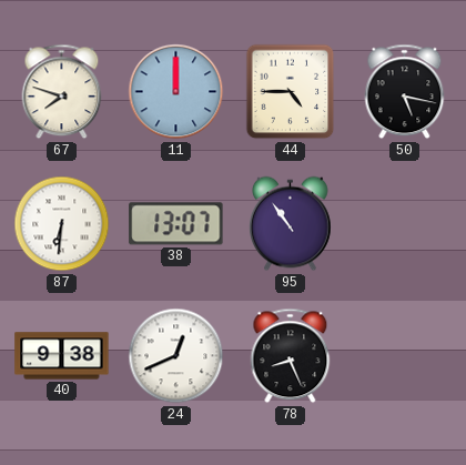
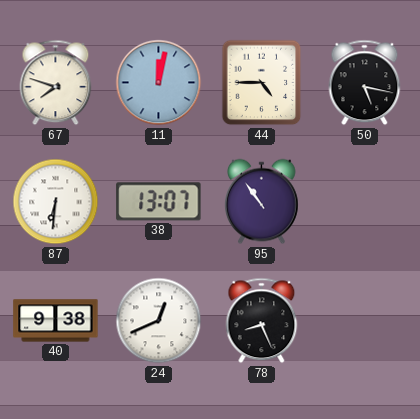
11: 12:00 -> 12:02 (159, 83)
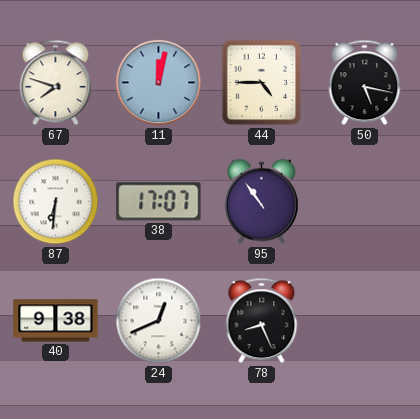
38: 13:07 -> 17:07 (159, 202)
